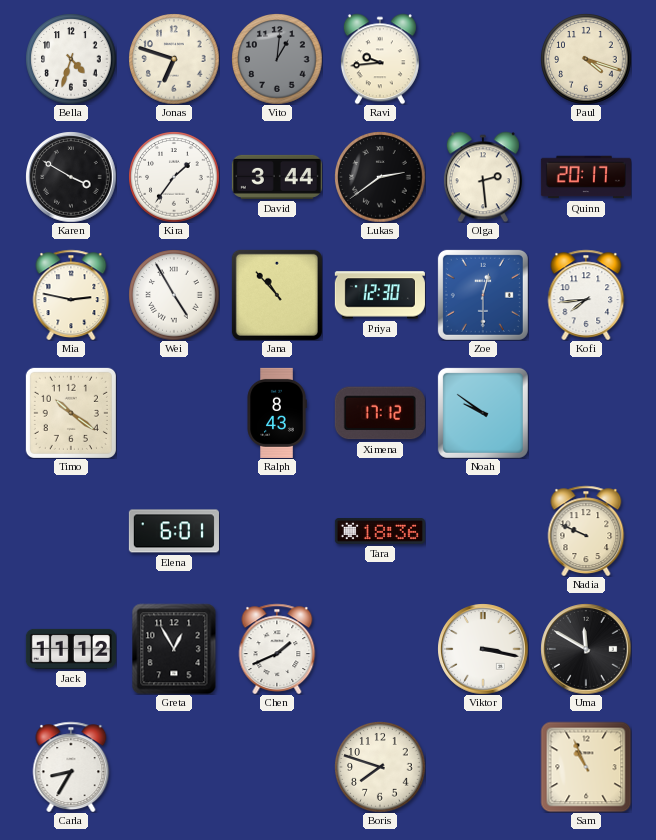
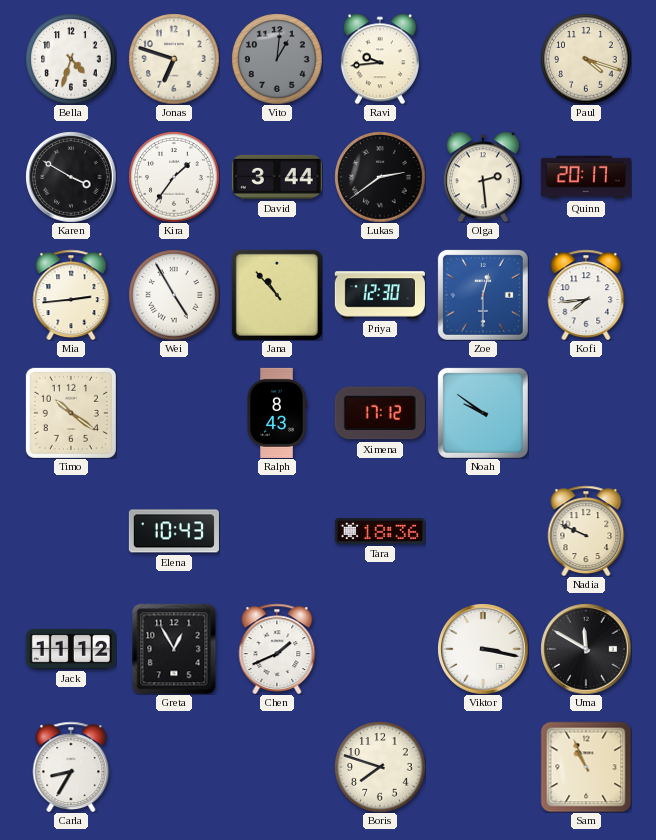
Mia: 2:47 -> 2:44 (71, 295)
Elena: 6:01 -> 10:43 (174, 531)
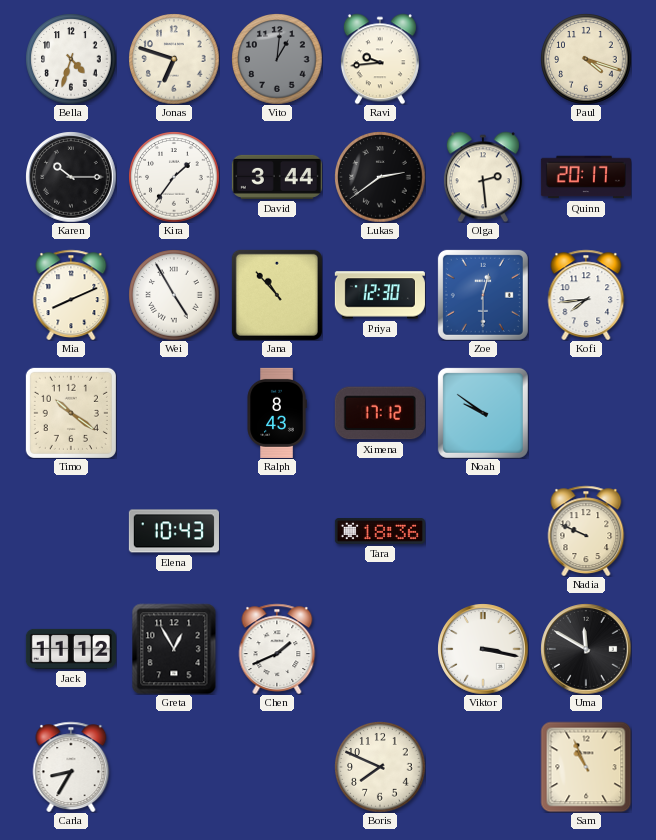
Karen: 3:50 -> 10:15 (71, 177)
Mia: 2:44 -> 8:11 (71, 295)
Boris: 7:48 -> 7:49 (380, 767)
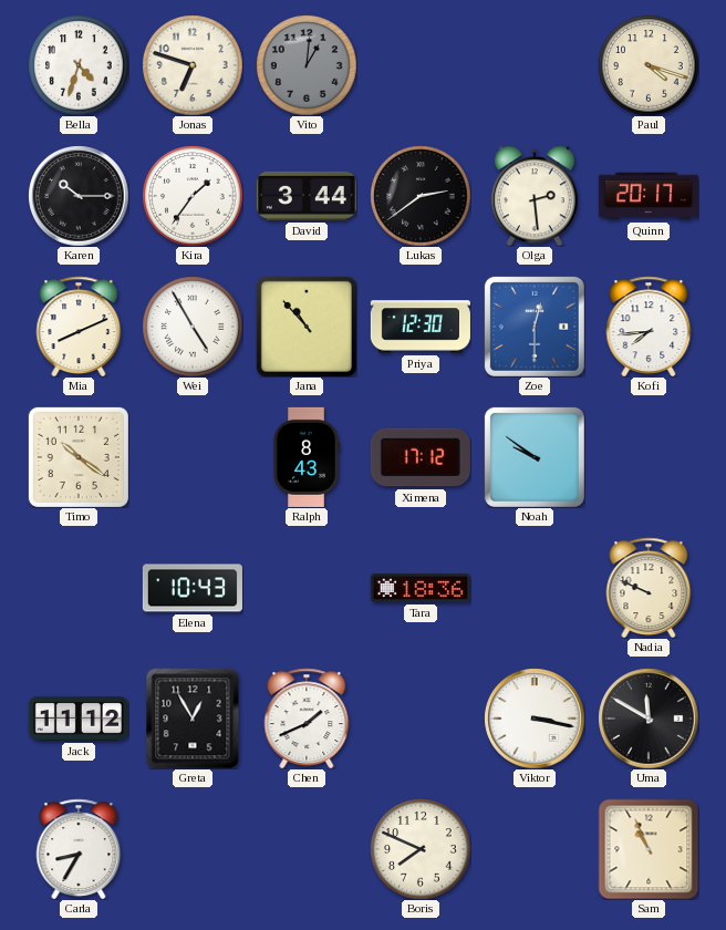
Ravi: 9:44 -> none (380, 59)
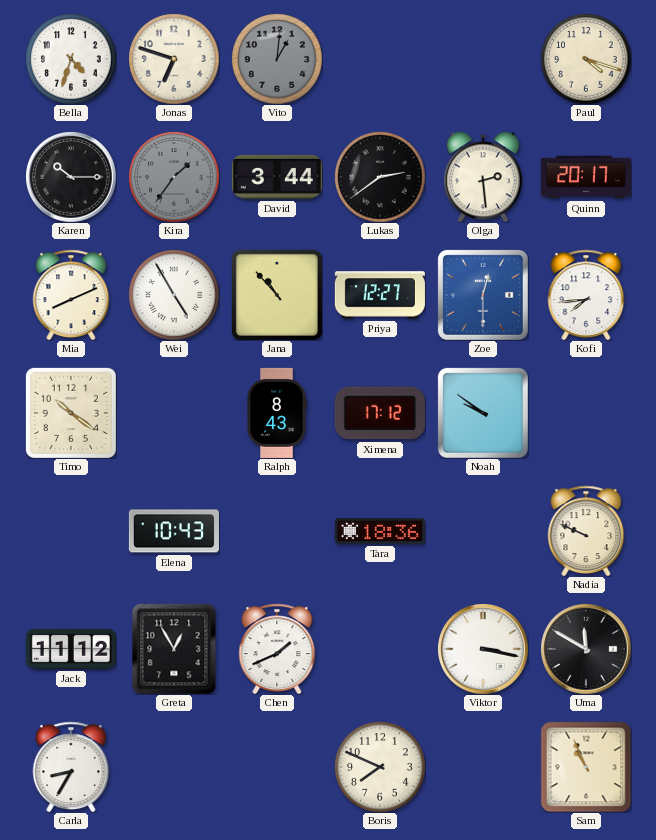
Kira dial: white -> grey (174, 177)
Priya: 12:30 -> 12:27 (380, 295)
